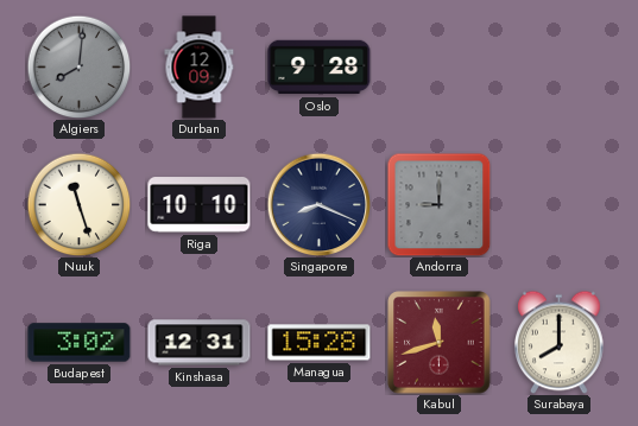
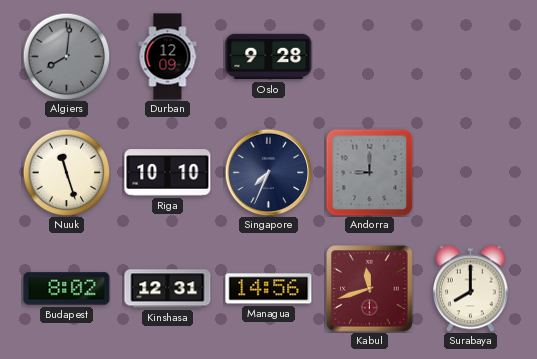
Singapore: 8:19 -> 7:34 (268, 172)
Budapest: 3:02 -> 8:02 (67, 289)
Managua: 15:28 -> 14:56 (269, 289)
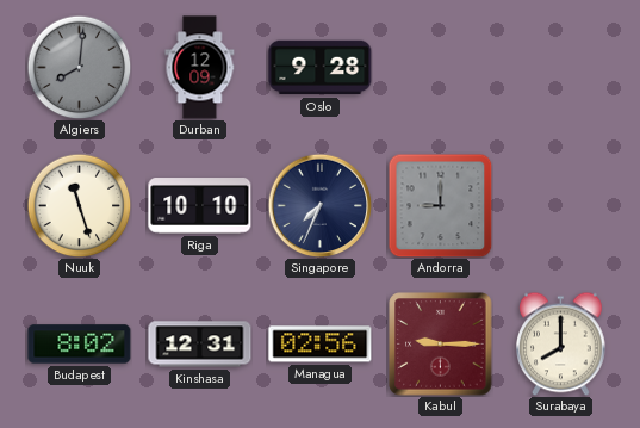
Managua: 14:56 -> 02:56 (321, 345)
Kabul: 11:42 -> 9:15 (441, 345)
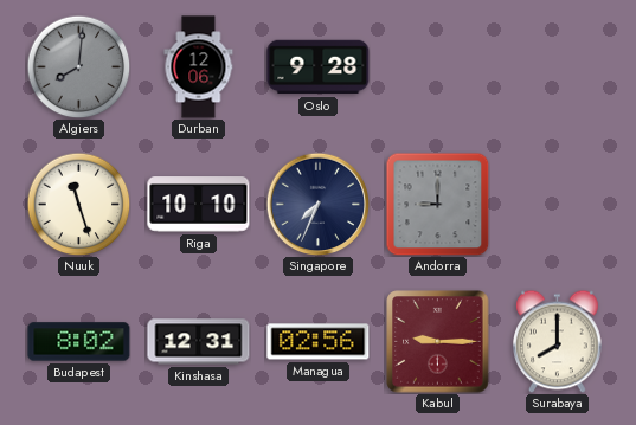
Durban: 12:09 -> 12:06 (199, 67)
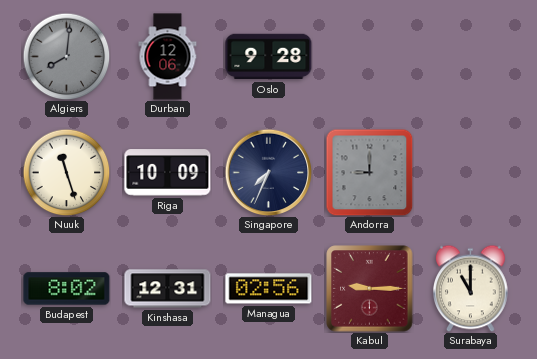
Riga: 10:10 -> 10:09 (168, 173)
Surabaya: 8:00 -> 11:00 (471, 288)
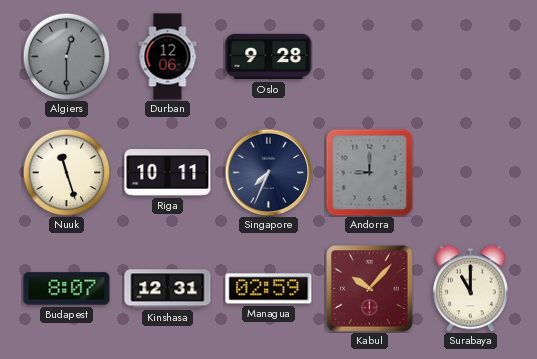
Algiers: 8:01 -> 12:30 (66, 56)
Riga: 10:09 -> 10:11 (168, 173)
Budapest: 8:02 -> 8:07 (67, 289)
Managua: 02:56 -> 02:59 (269, 289)
Kabul: 9:15 -> 10:07 (370, 289)
